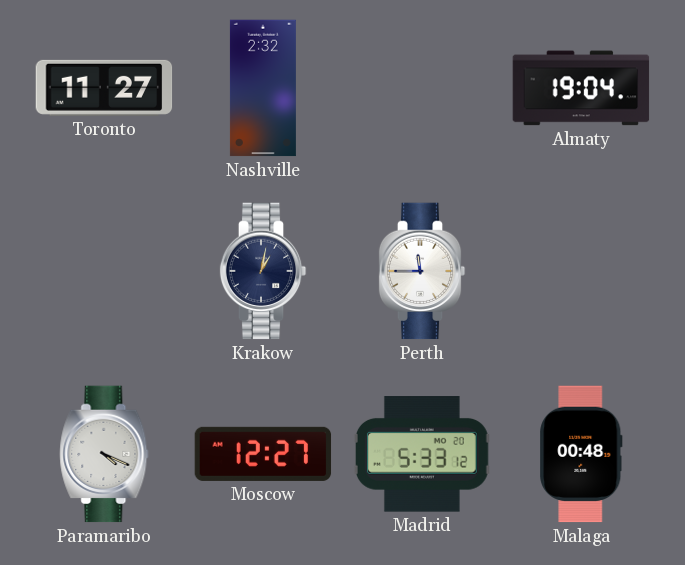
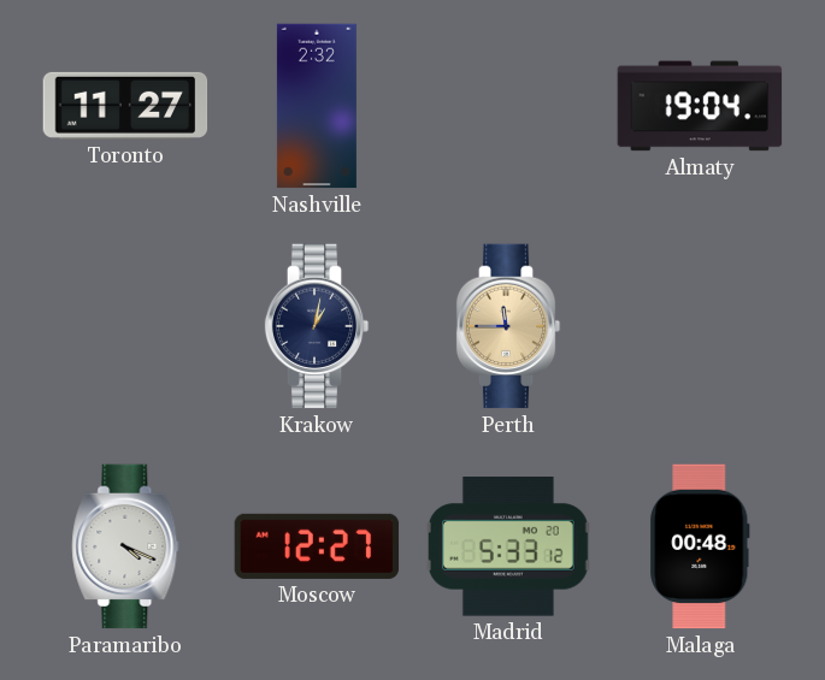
Perth dial: white -> champagne (508, 326)
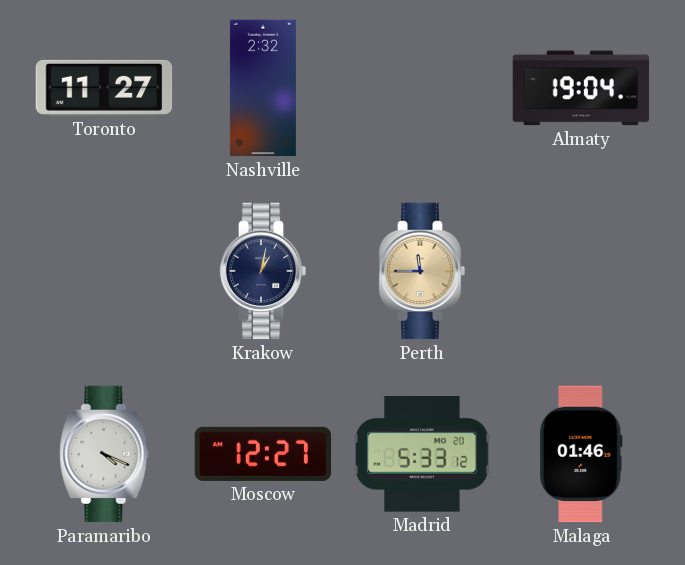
Malaga: 00:48 -> 01:46 (581, 454)
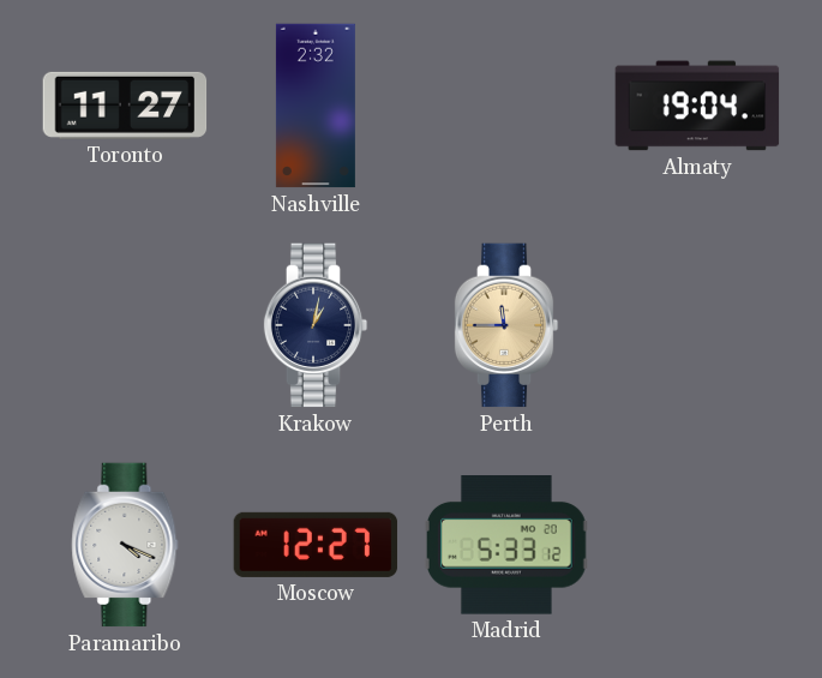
Malaga: 01:46 -> none (581, 454)
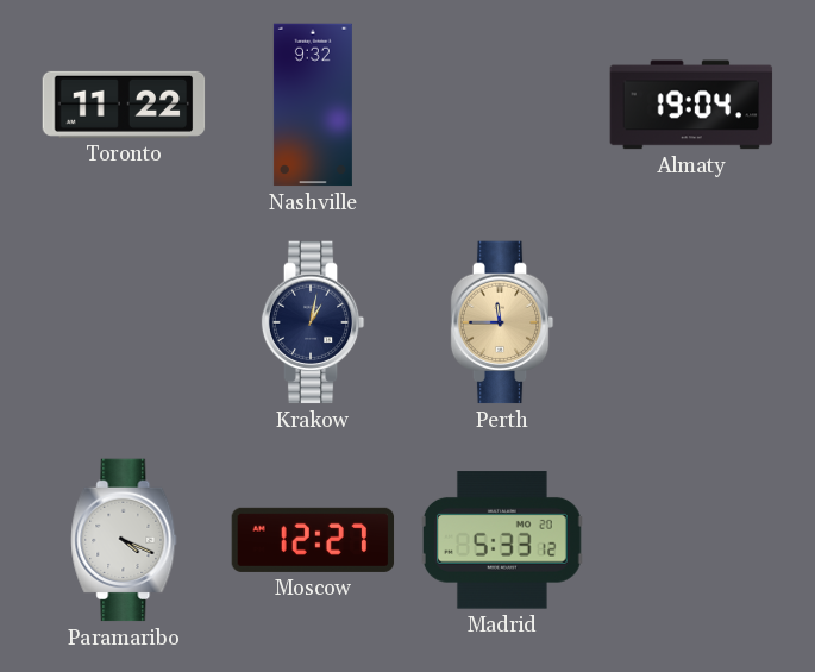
Toronto: 11:27 -> 11:22 (124, 105)
Nashville: 2:32 -> 9:32 (313, 105)
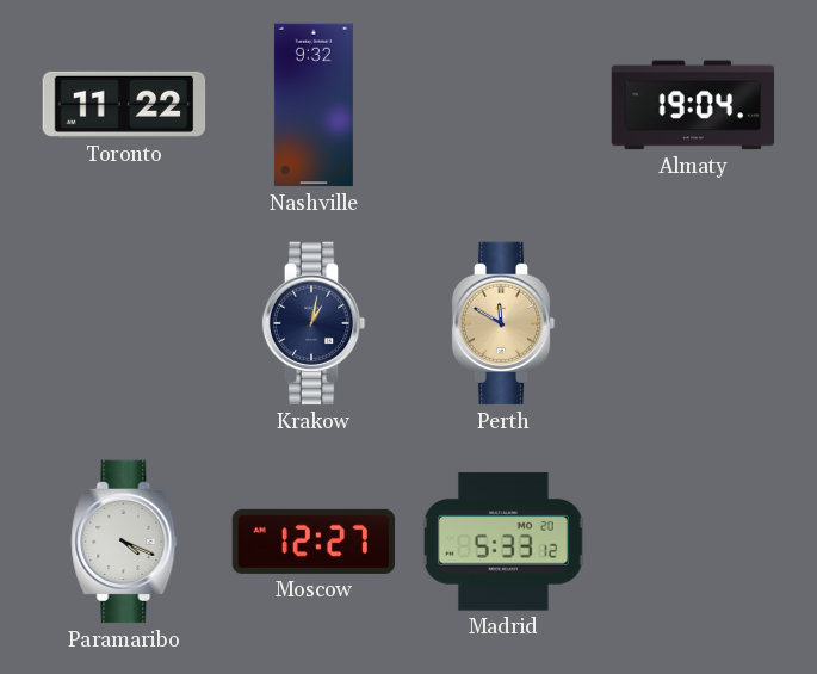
Perth: 11:45 -> 11:50 (503, 323)
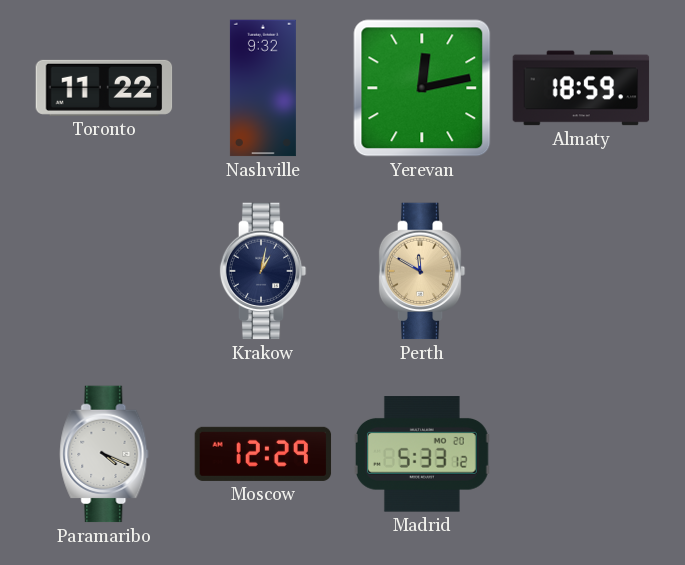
Yerevan: none -> 12:13 (422, 88)
Almaty: 19:04 -> 18:59 (581, 88)
Moscow: 12:27 -> 12:29 (263, 454)
